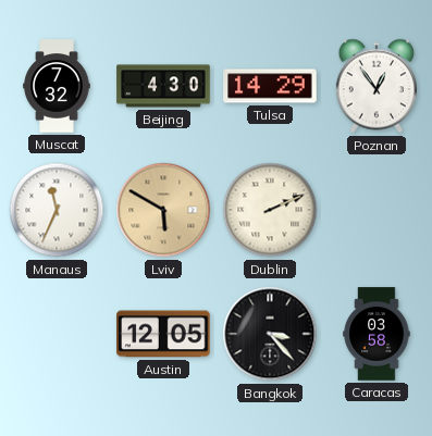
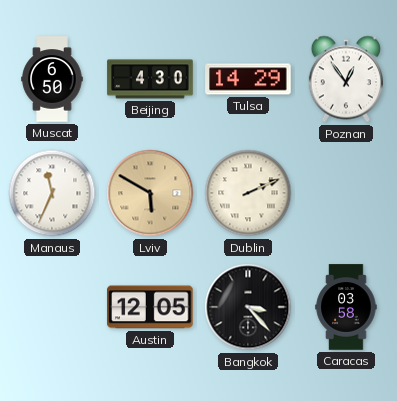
Muscat: 7:32 -> 6:50 (52, 79)
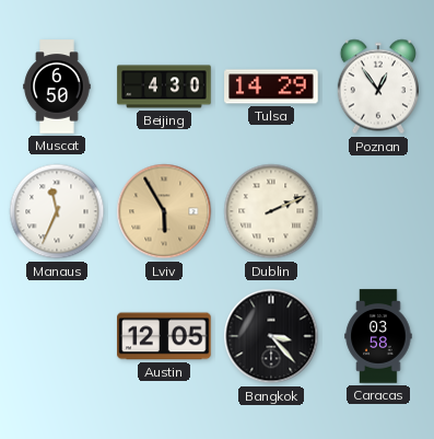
Lviv: 5:50 -> 5:55 (164, 211)
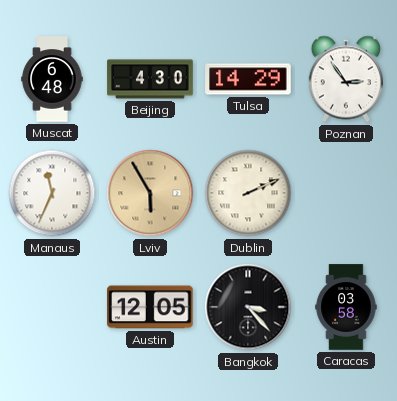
Muscat: 6:50 -> 6:48 (52, 79)
Poznan: 12:54 -> 2:54 (346, 79)
